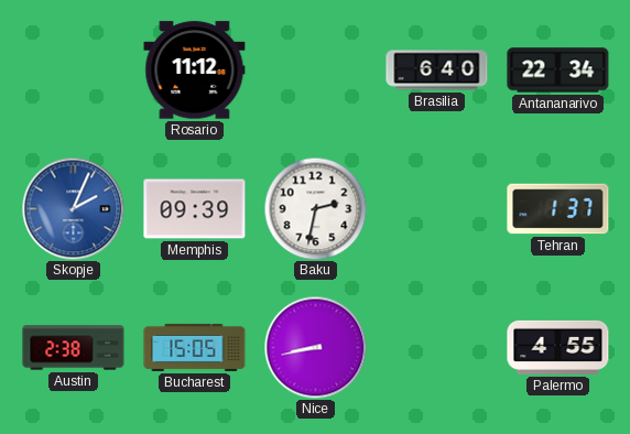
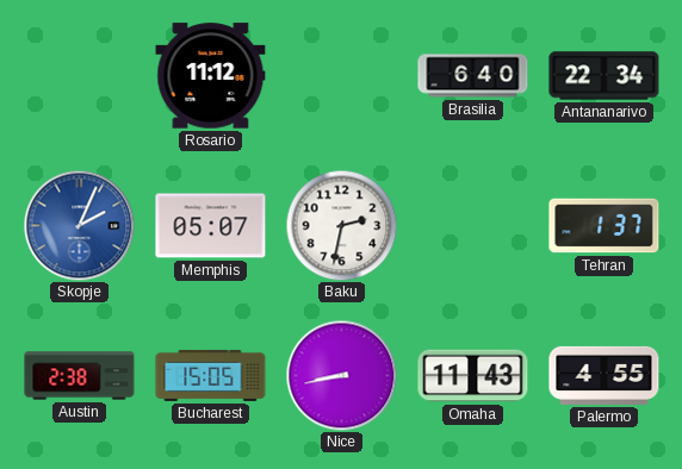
Memphis: 09:39 -> 05:07 (211, 226)
Omaha: none -> 11:43 (473, 376)
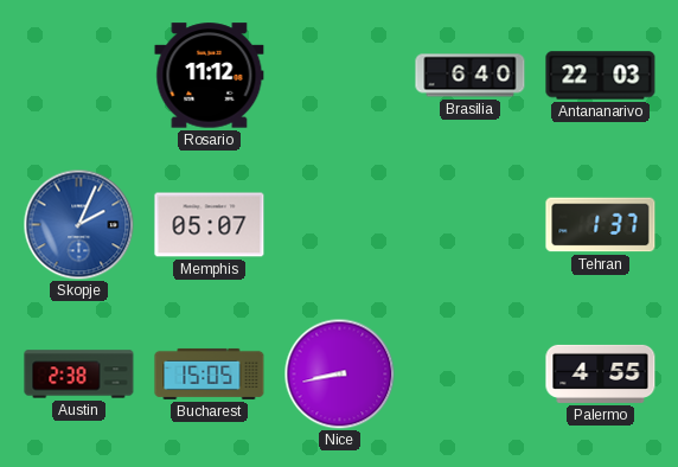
Antananarivo: 22:34 -> 22:03 (601, 76)
Baku: 2:32 -> none (341, 225)
Omaha: 11:43 -> none (473, 376)
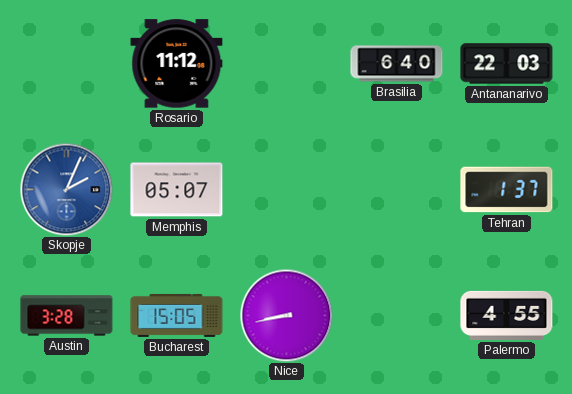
Austin: 2:38 -> 3:28 (67, 316)
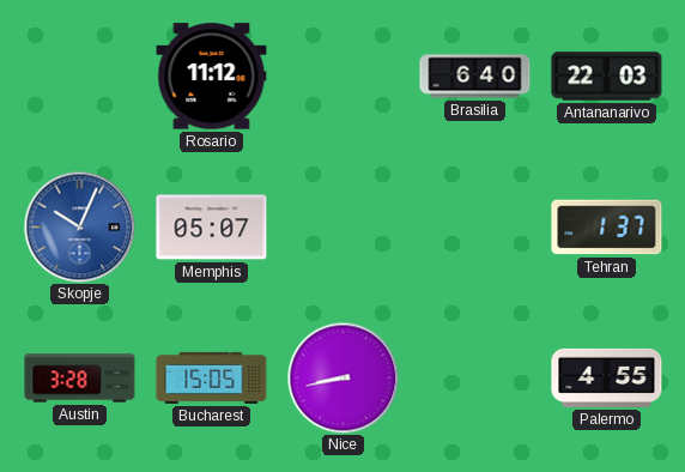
Skopje: 2:04 -> 10:04 (79, 226)
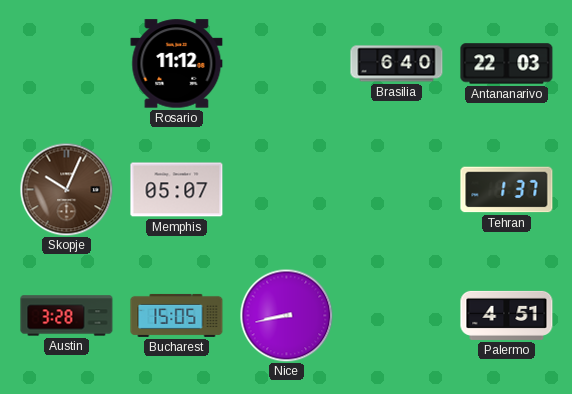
Skopje dial: blue -> brown (66, 189)
Palermo: 4:55 -> 4:51 (507, 315)
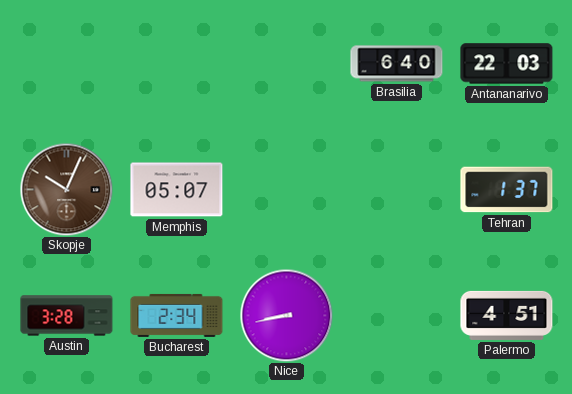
Rosario: 11:12 -> none (177, 64)
Bucharest: 15:05 -> 2:34 (177, 315)
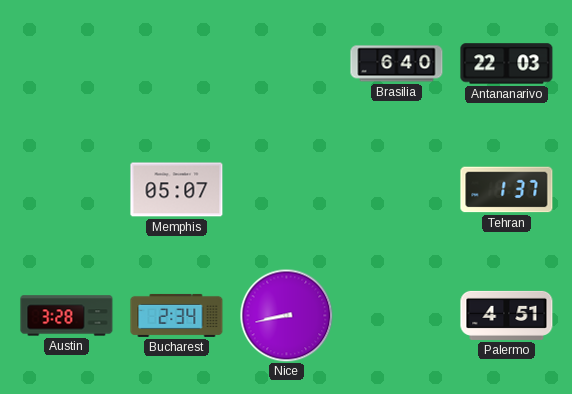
Skopje: 10:04 -> none (66, 189)
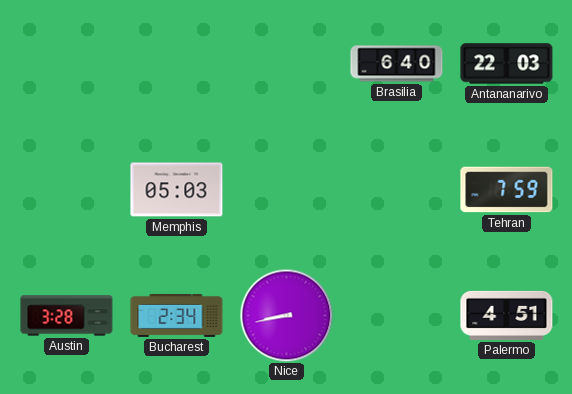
Memphis: 05:07 -> 05:03 (177, 190)
Tehran: 1:37 -> 7:59 (507, 190)
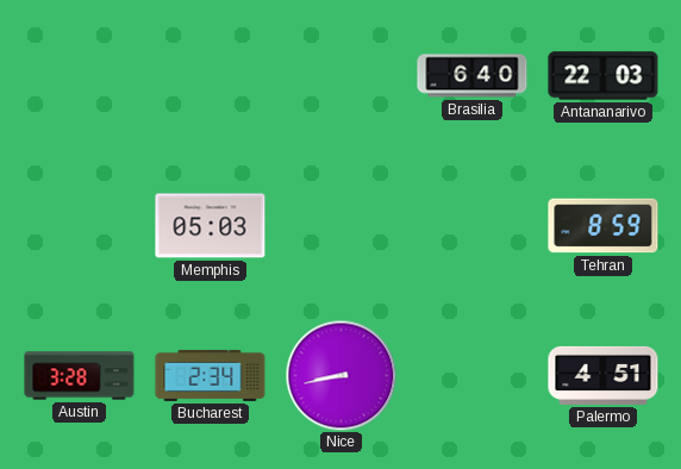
Tehran: 7:59 -> 8:59 (604, 226)
